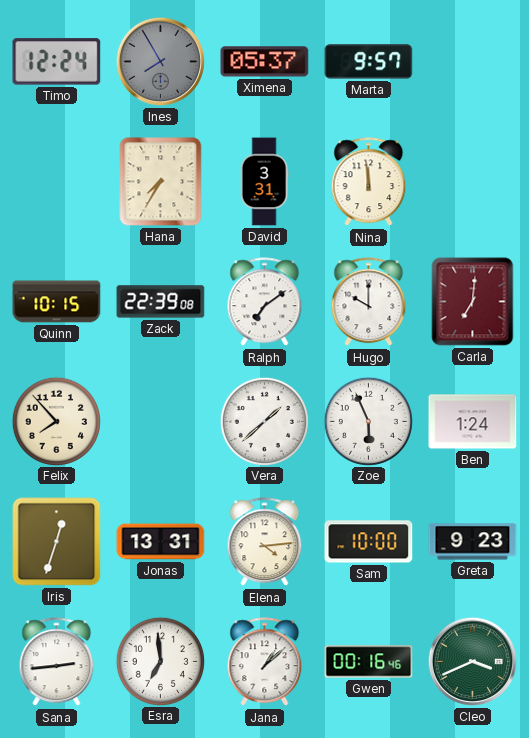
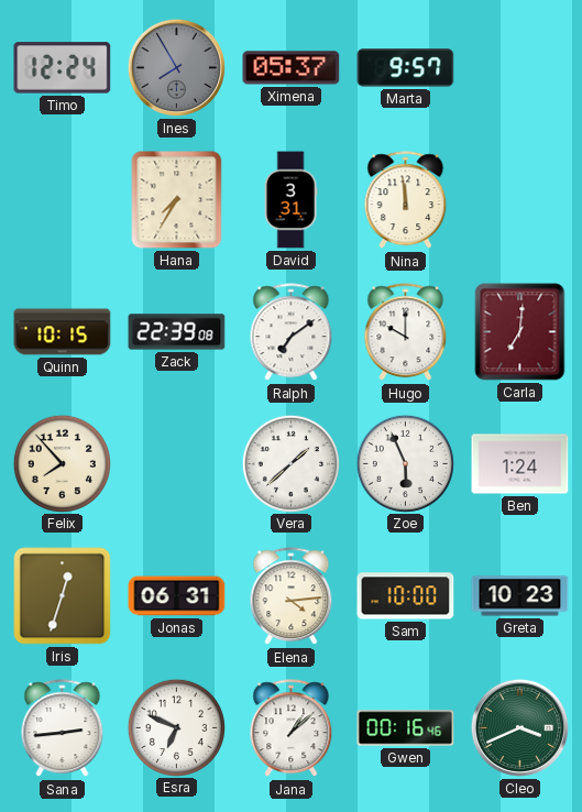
Jonas: 13:31 -> 06:31 (177, 596)
Greta: 9:23 -> 10:23 (520, 596)
Esra: 6:59 -> 6:49 (176, 727)
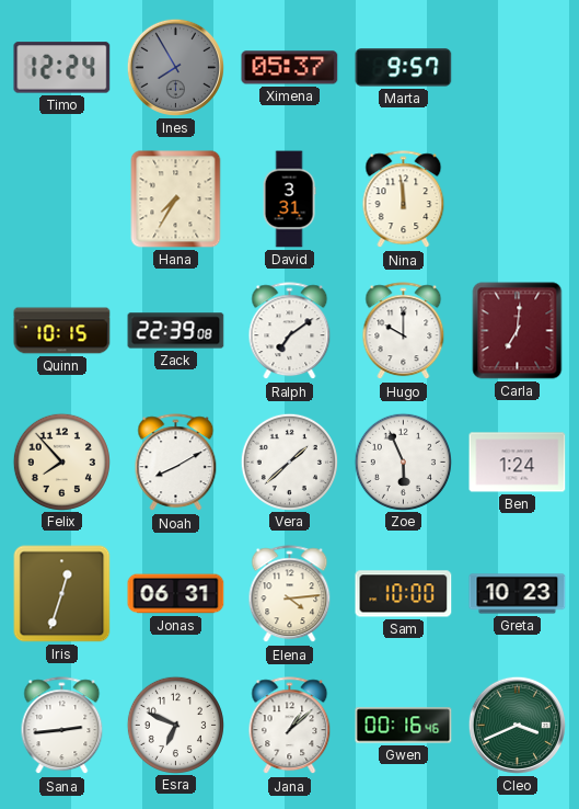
Noah: none -> 8:10 (176, 463)
